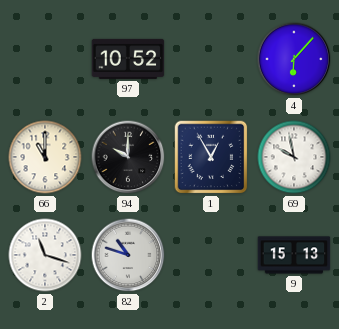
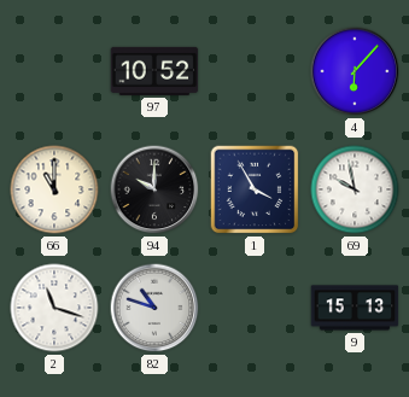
1: 12:55 -> 3:55 (255, 189)
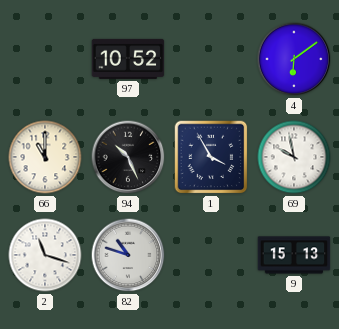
4: 6:07 -> 6:09 (294, 59)
94: 10:00 -> 10:26 (128, 157)
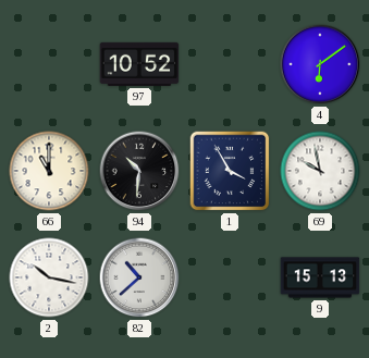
94: 10:26 -> 10:31 (139, 171)
2: 11:18 -> 10:17 (49, 277)
82: 10:48 -> 10:38 (139, 277)
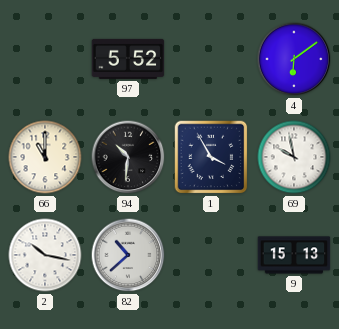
97: 10:52 -> 5:52 (128, 59)
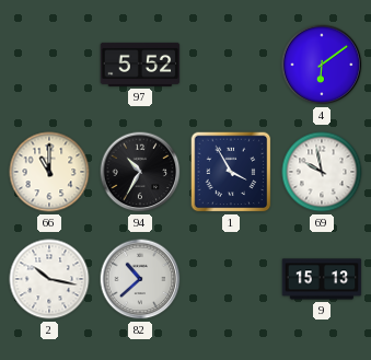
94: 10:31 -> 10:35 (140, 172)
